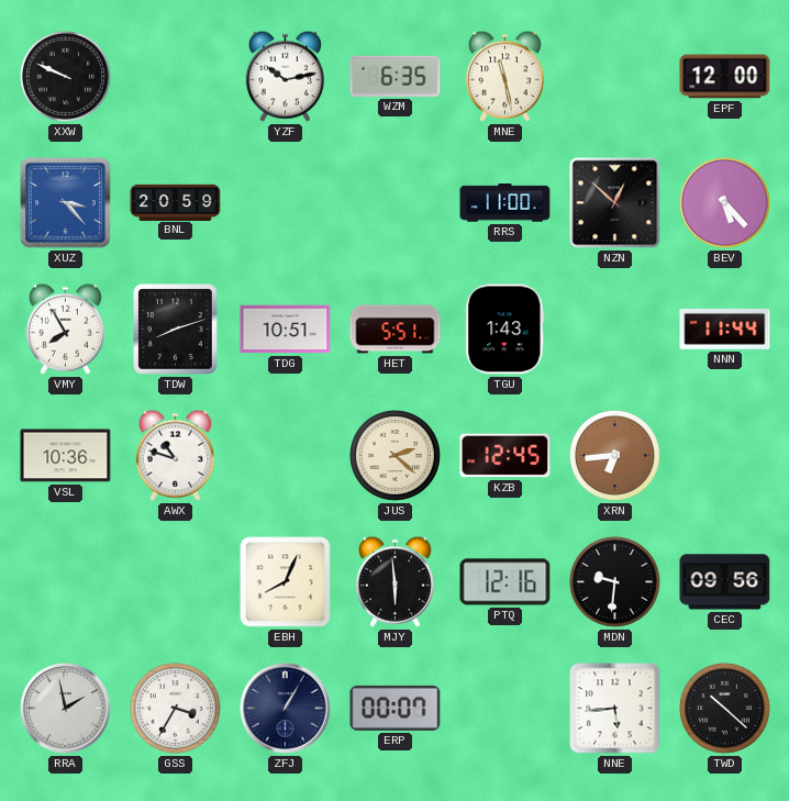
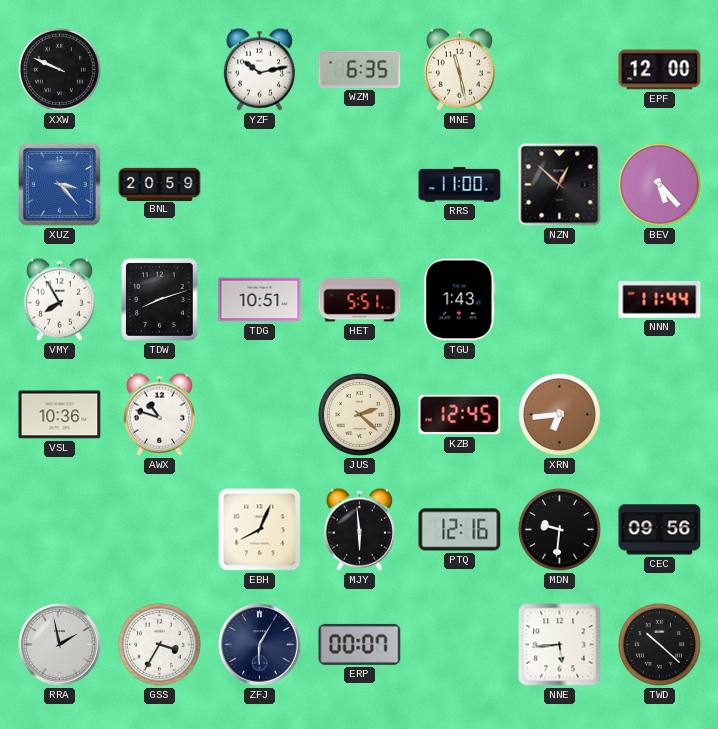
ZFJ: 1:05 -> 6:05 (260, 645)
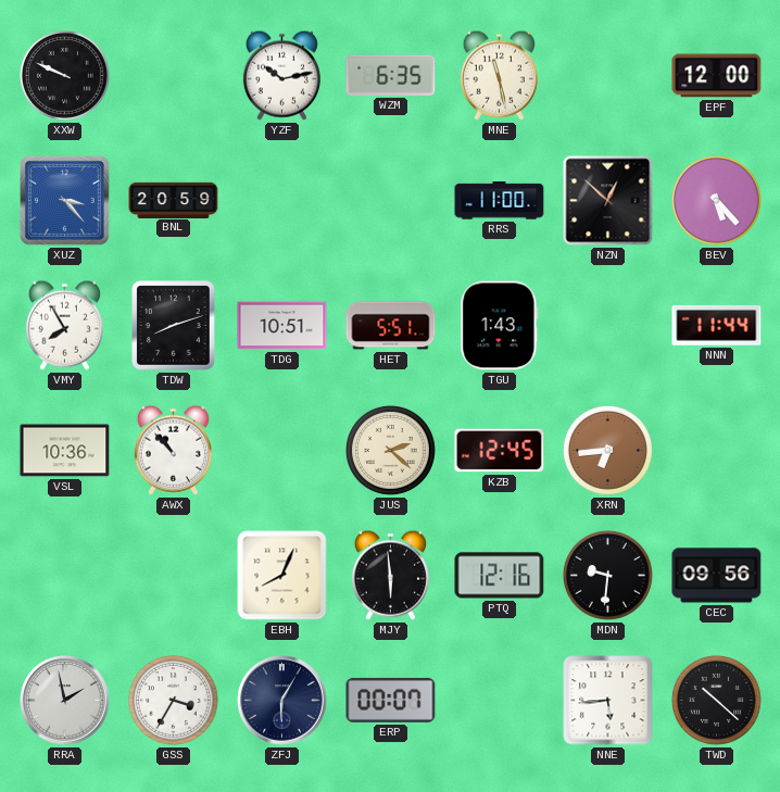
AWX: 10:48 -> 10:53 (173, 450)
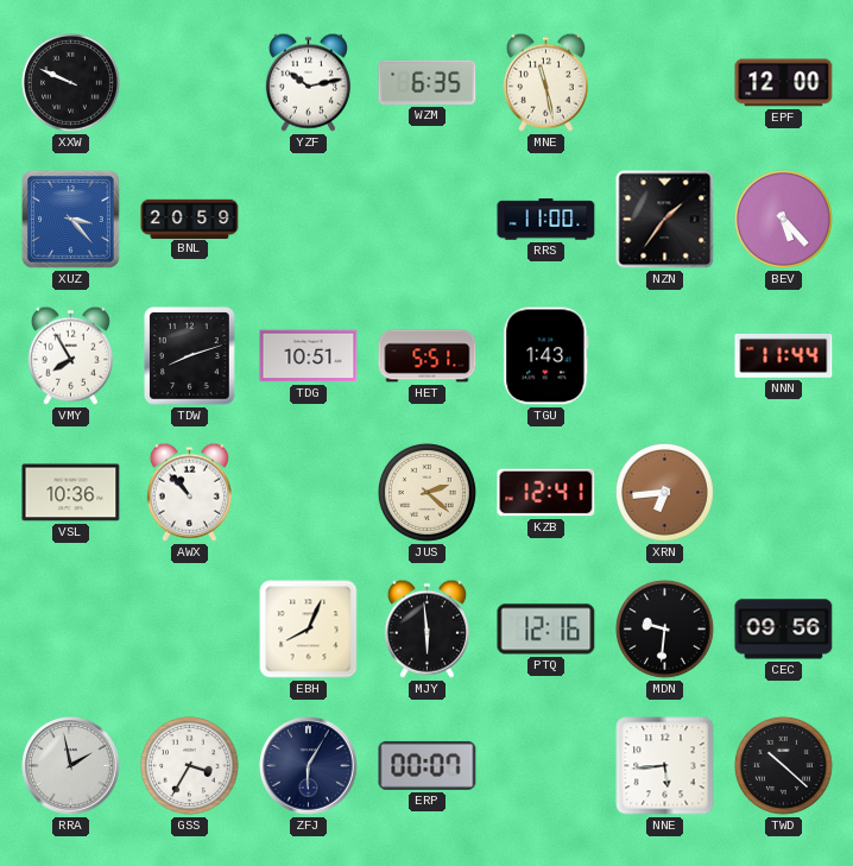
NZN: 12:52 -> 1:36 (665, 220)
KZB: 12:45 -> 12:41 (546, 493)
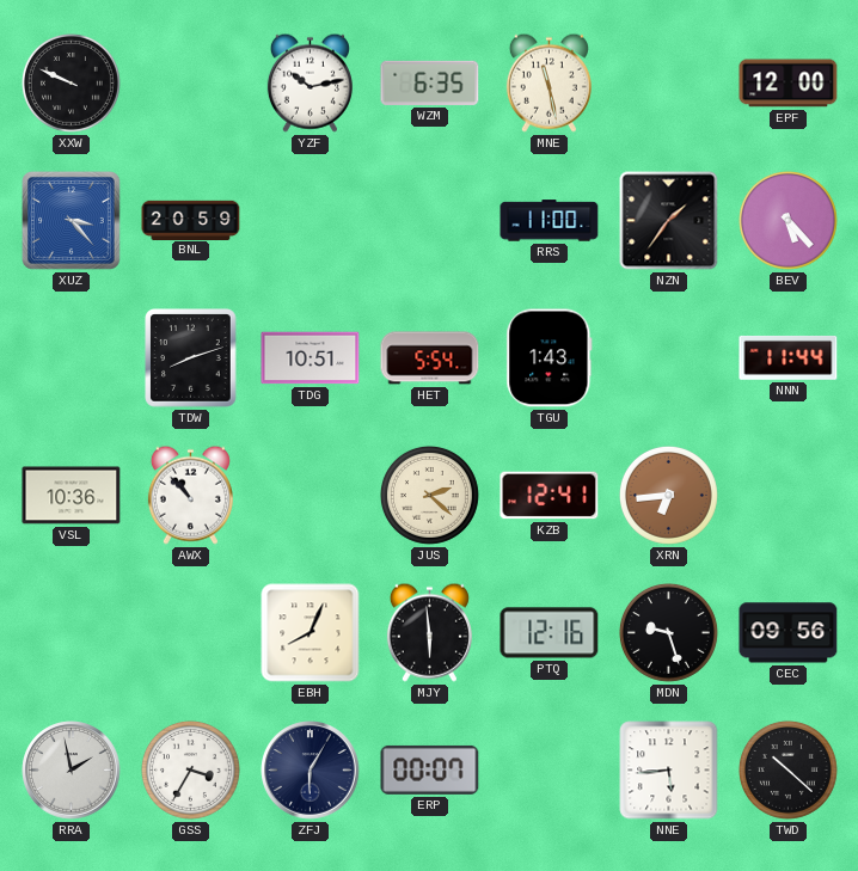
VMY: 7:55 -> none (70, 355)
HET: 5:51 -> 5:54 (430, 358)
MDN: 9:31 -> 9:27 (668, 632)
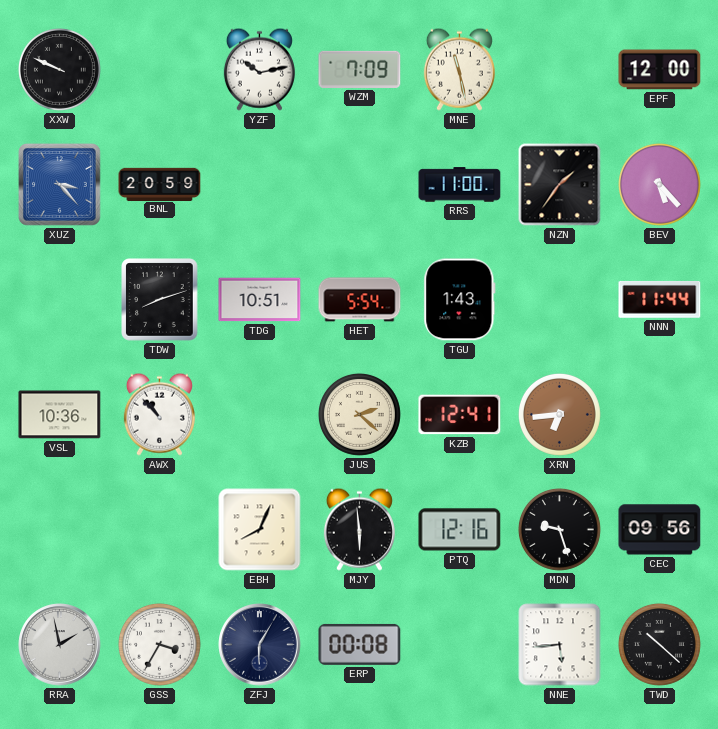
WZM: 6:35 -> 7:09 (360, 69)
ERP: 00:07 -> 00:08 (360, 644)
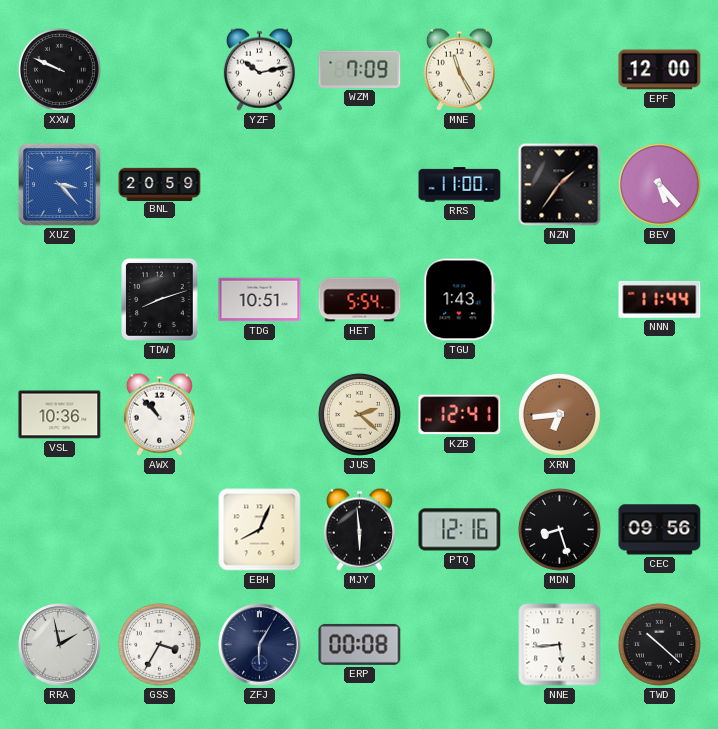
MNE: 11:28 -> 11:25 (459, 69)
MDN: 9:27 -> 8:27 (559, 529)
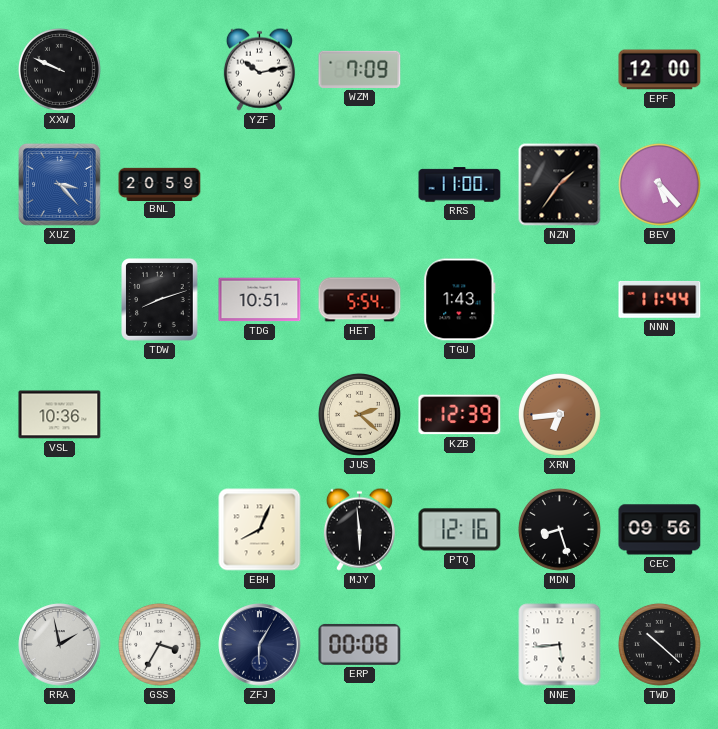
MNE: 11:25 -> none (459, 69)
AWX: 10:53 -> none (159, 414)
KZB: 12:41 -> 12:39 (460, 415)
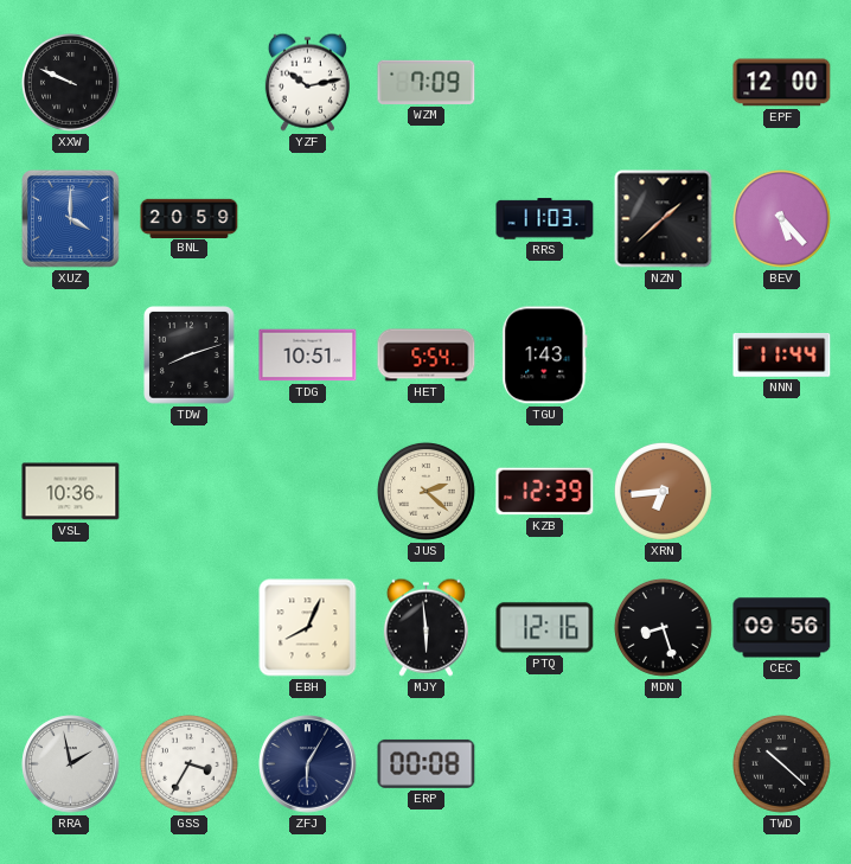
XUZ: 3:23 -> 4:00 (70, 218)
RRS: 11:00 -> 11:03 (545, 219)
NZN: 1:36 -> 1:38 (664, 219)
NNE: 5:44 -> none (560, 645)
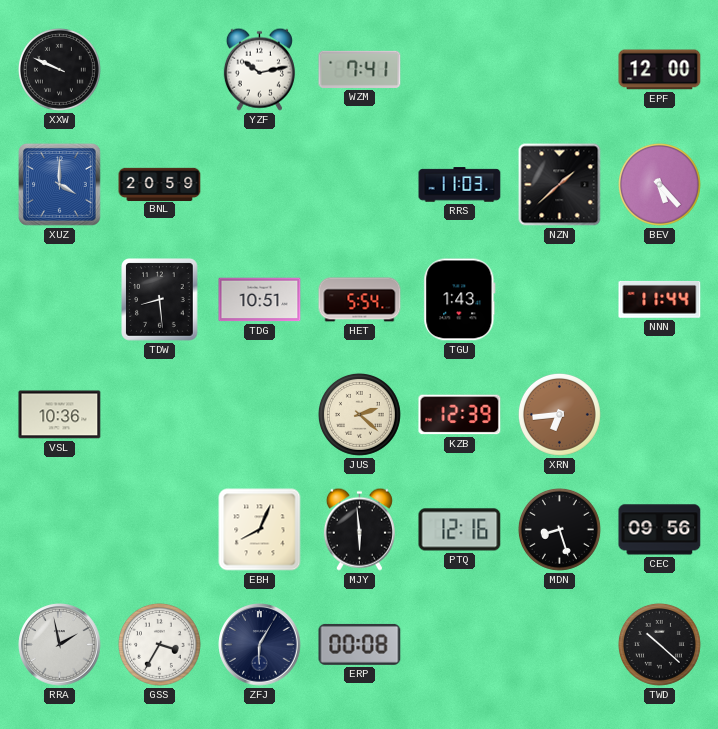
WZM: 7:09 -> 7:41 (360, 69)
TDW: 8:12 -> 8:29 (160, 300)
